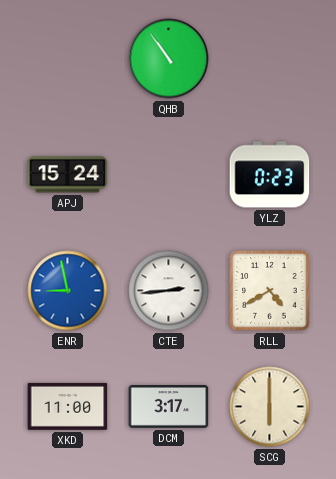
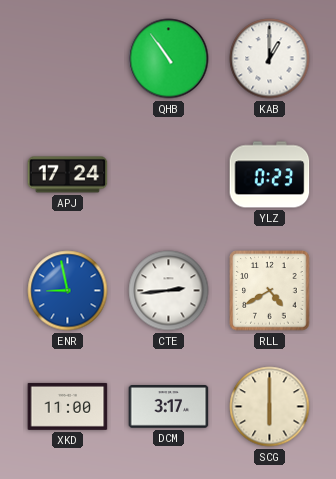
KAB: none -> 1:00 (270, 59)
APJ: 15:24 -> 17:24 (68, 175)
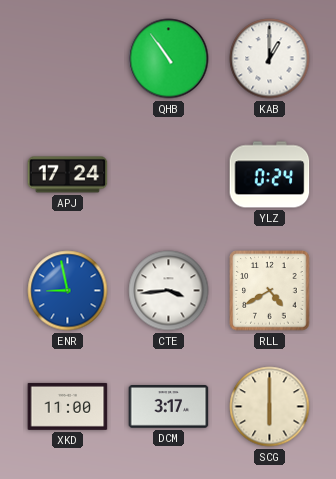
YLZ: 0:23 -> 0:24 (270, 175)
CTE: 2:44 -> 3:44 (169, 291)
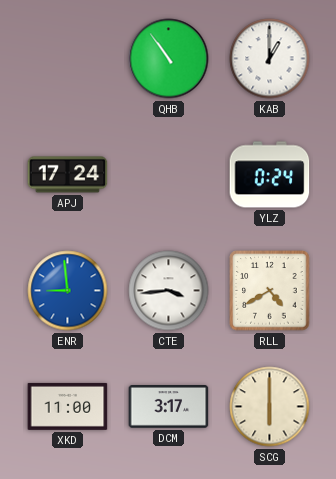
ENR: 8:58 -> 8:59 (68, 291)
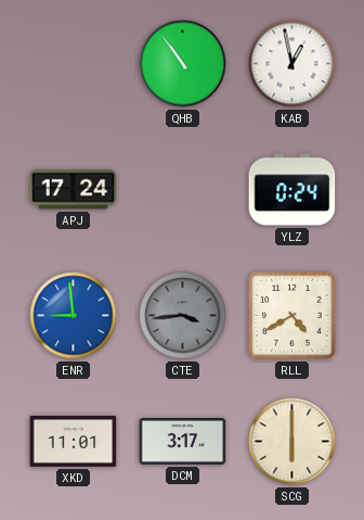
KAB: 1:00 -> 12:58 (292, 64)
CTE dial: white -> grey (183, 316)
XKD: 11:00 -> 11:01 (74, 441)
